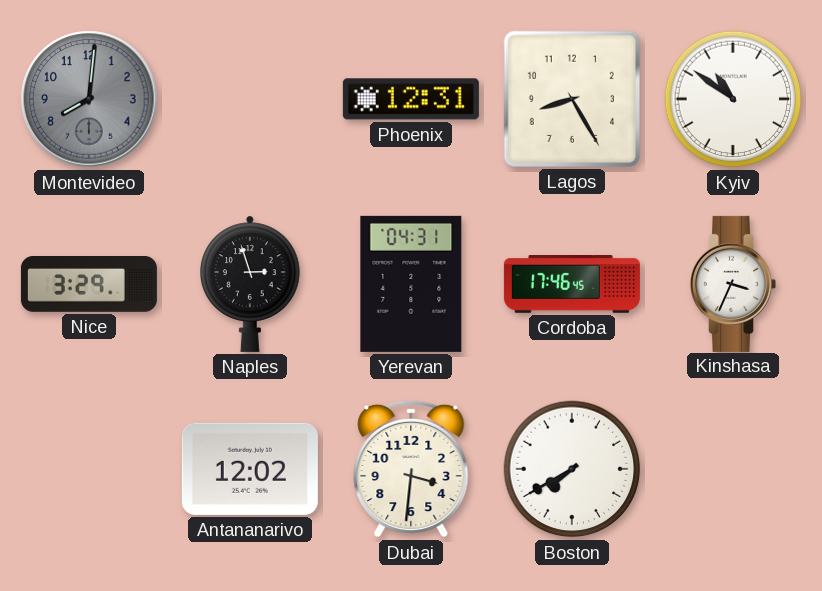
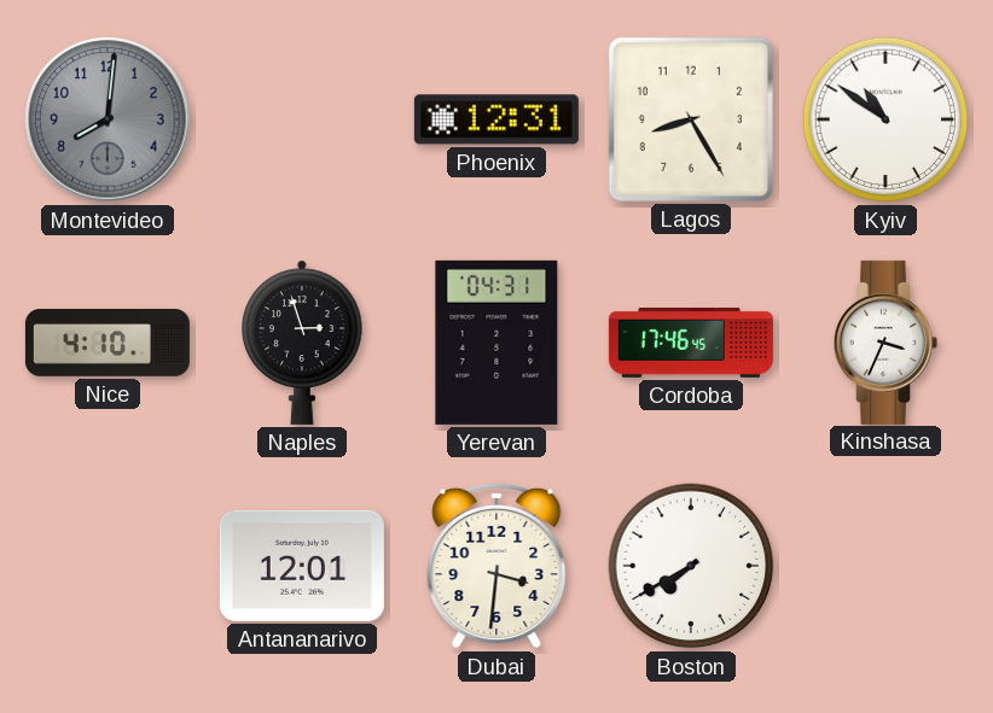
Nice: 3:29 -> 4:10 (108, 344)
Antananarivo: 12:02 -> 12:01 (302, 566)
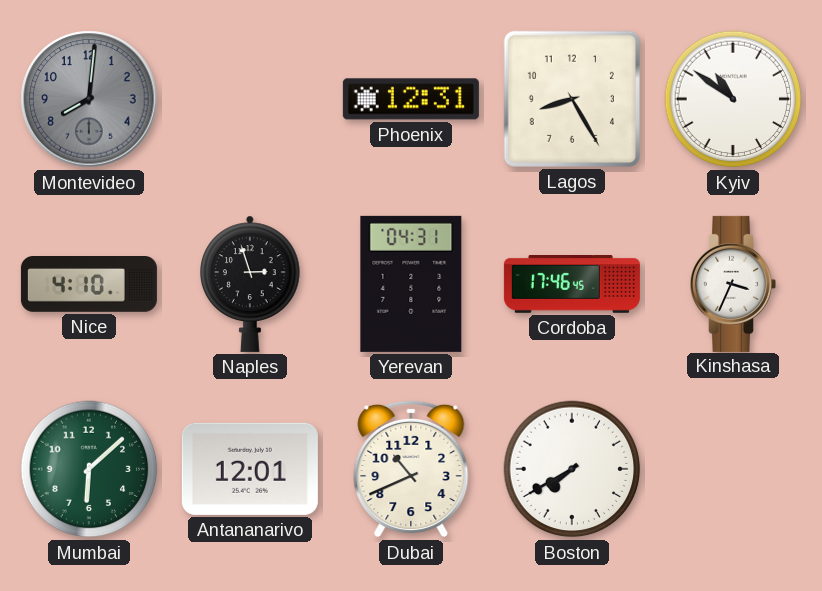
Mumbai: none -> 6:08 (89, 469)
Dubai: 3:31 -> 10:41 (411, 469)
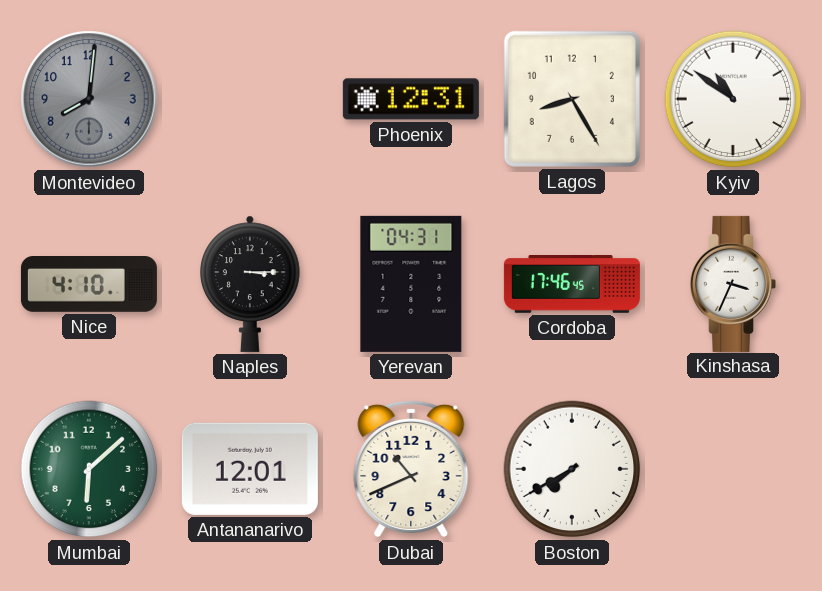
Naples: 2:57 -> 3:15 (251, 284)
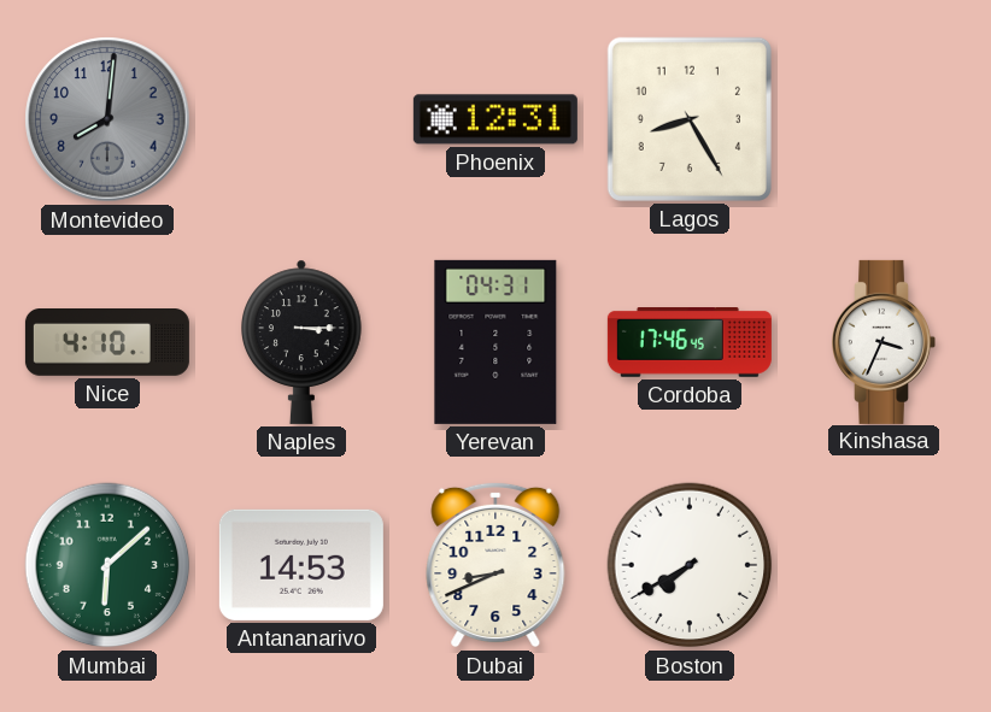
Kyiv: 10:51 -> none (733, 99)
Antananarivo: 12:01 -> 14:53 (301, 565)
Dubai: 10:41 -> 8:41 (495, 565)
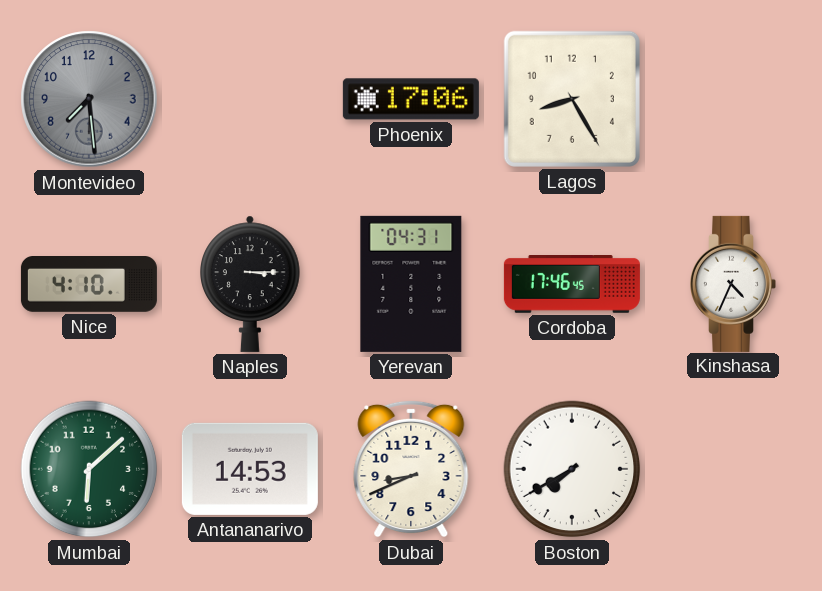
Montevideo: 8:01 -> 7:29 (89, 99)
Phoenix: 12:31 -> 17:06 (411, 99)
Kinshasa: 3:34 -> 4:34 (733, 284)
